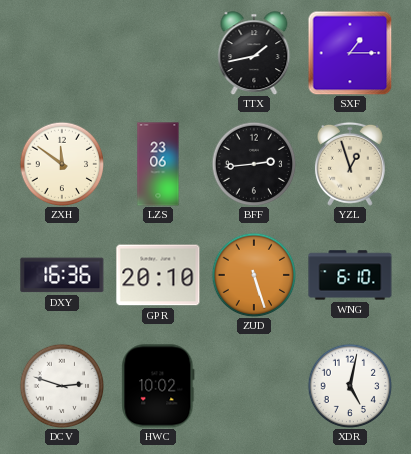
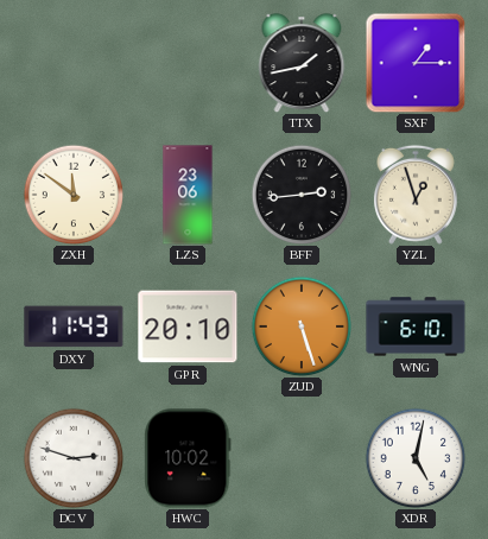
DXY: 16:36 -> 11:43 (74, 326)
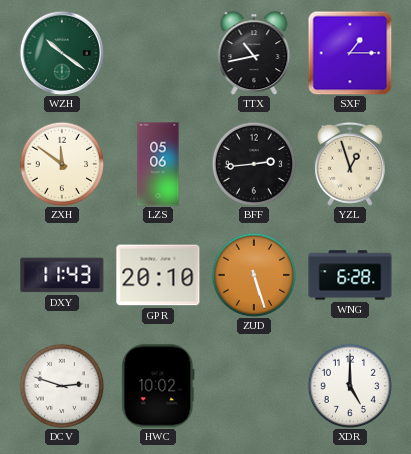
WZH: none -> 10:21 (62, 53)
TTX: 1:43 -> 10:43 (254, 53)
LZS: 23:06 -> 05:06 (158, 164)
WNG: 6:10 -> 6:28 (350, 275)
XDR: 5:02 -> 5:00 (350, 386)
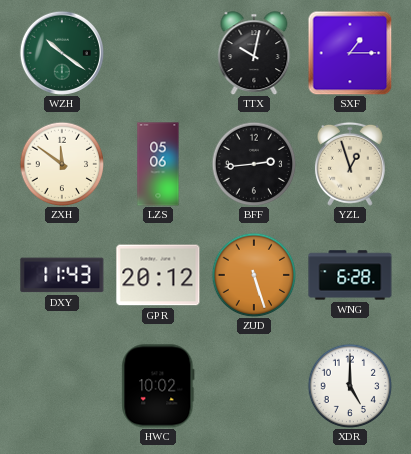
TTX: 10:43 -> 10:02 (254, 53)
GPR: 20:10 -> 20:12 (158, 275)
DCV: 2:48 -> none (62, 386)
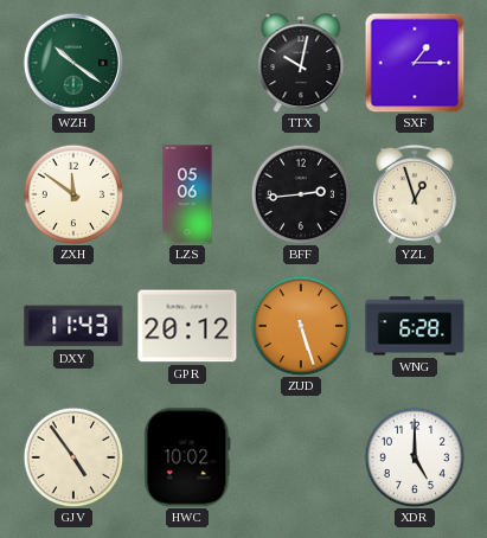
GJV: none -> 4:54 (73, 457)
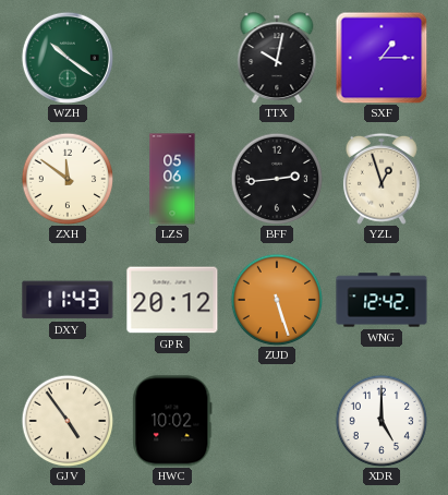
WNG: 6:28 -> 12:42 (382, 300)
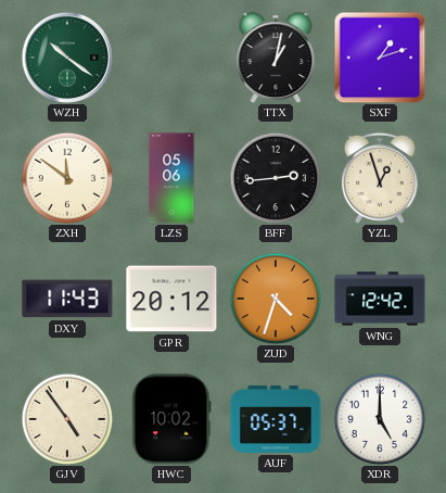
TTX: 10:02 -> 1:02 (276, 58)
SXF: 1:15 -> 1:12 (380, 58)
ZUD: 5:27 -> 4:33 (276, 299)
AUF: none -> 05:37 (276, 419)
